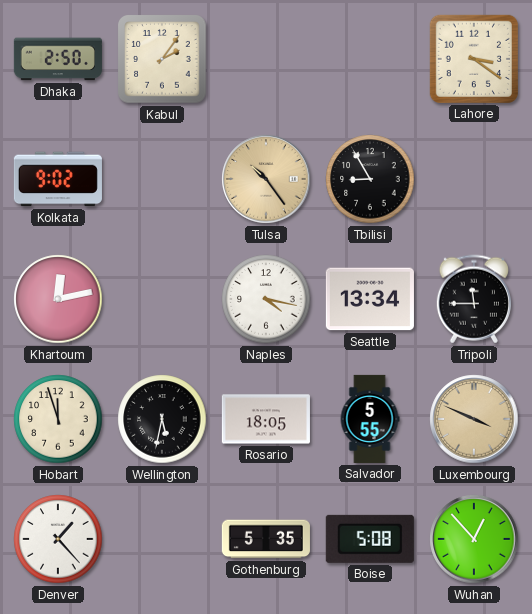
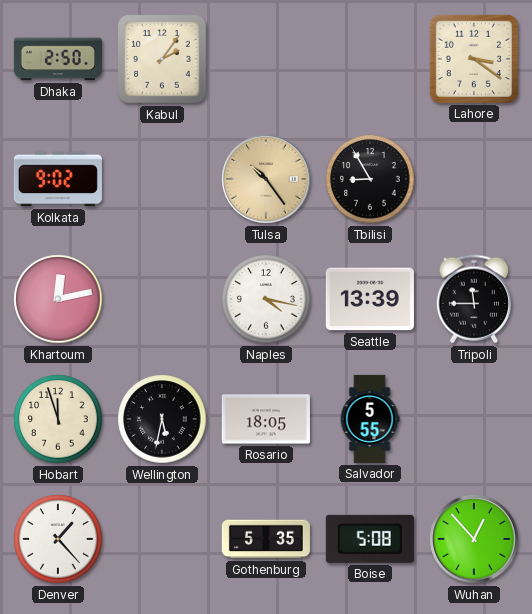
Seattle: 13:34 -> 13:39 (370, 299)
Luxembourg: 3:49 -> none (474, 419)
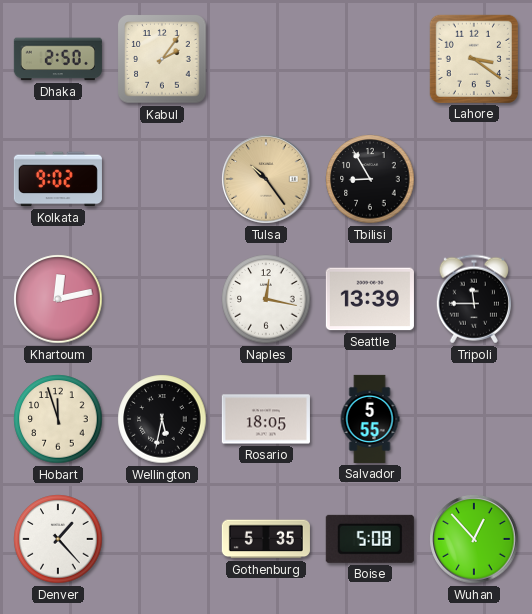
Naples: 4:17 -> 12:17 (266, 299)
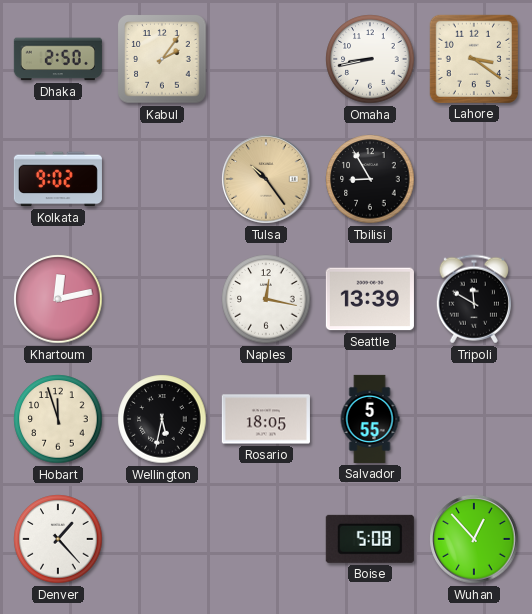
Omaha: none -> 8:43 (370, 59)
Tripoli: 11:45 -> 11:50 (474, 299)
Gothenburg: 5:35 -> none (266, 539)
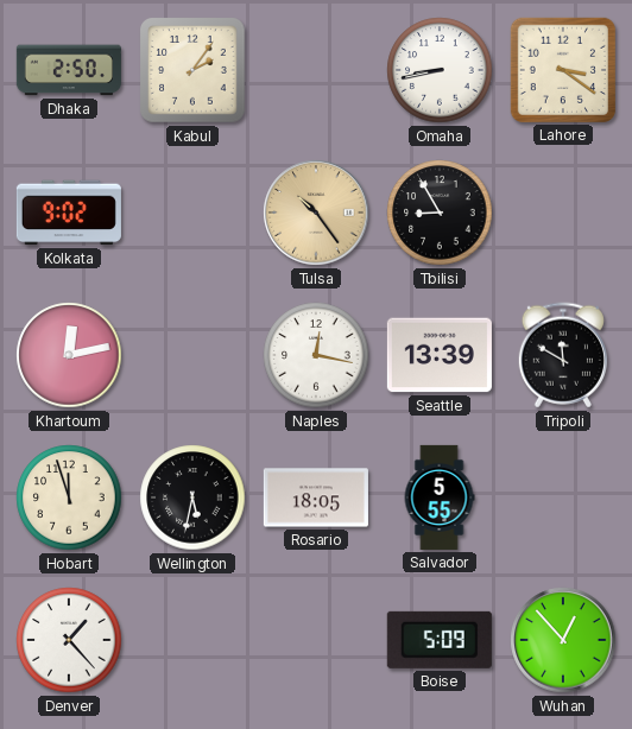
Boise: 5:08 -> 5:09 (440, 640)
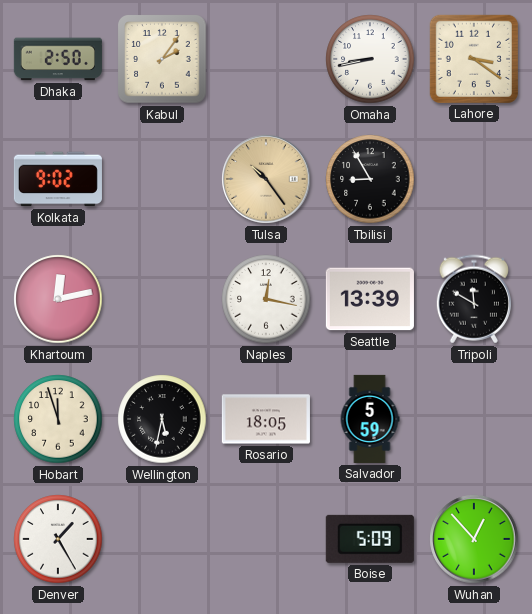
Salvador: 5:55 -> 5:59 (370, 419)
Denver: 1:23 -> 1:25 (58, 539)
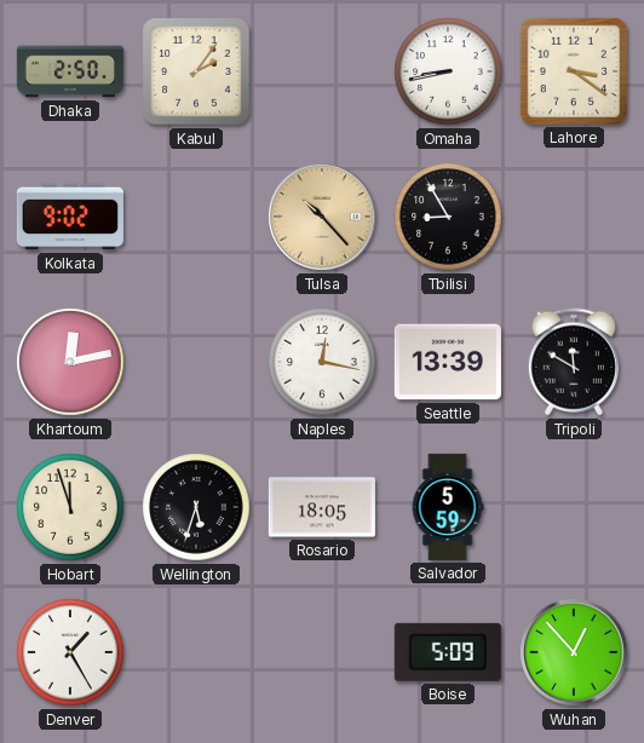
Tulsa: 10:24 -> 10:23 (322, 217)
Wellington: 5:32 -> 5:33 (196, 507)
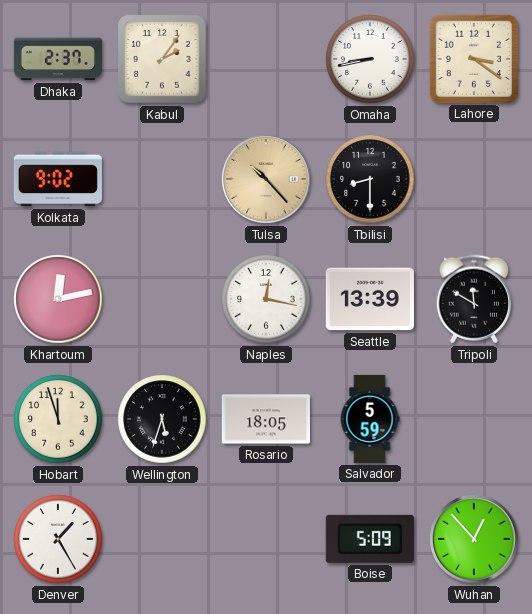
Dhaka: 2:50 -> 2:37 (58, 59)
Tbilisi: 8:55 -> 8:30 (370, 179)
